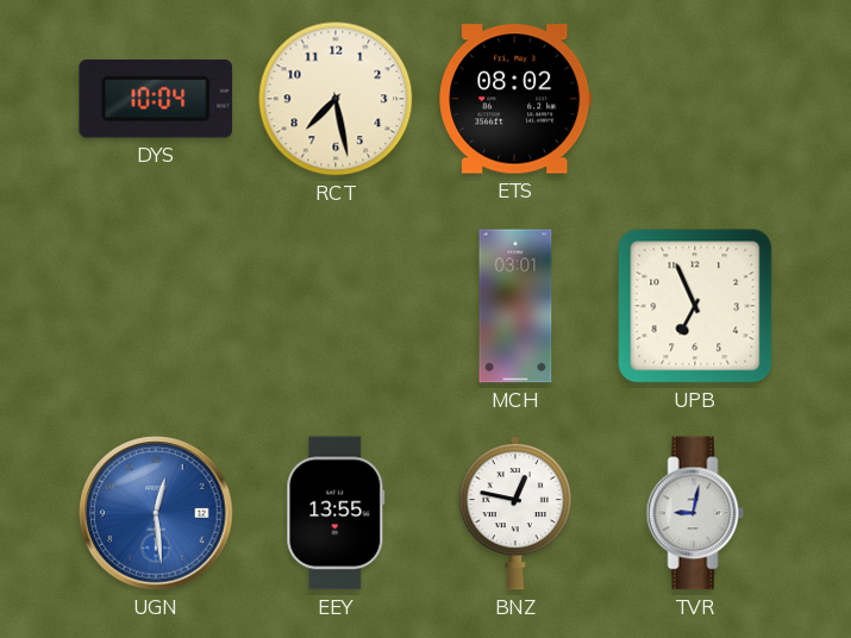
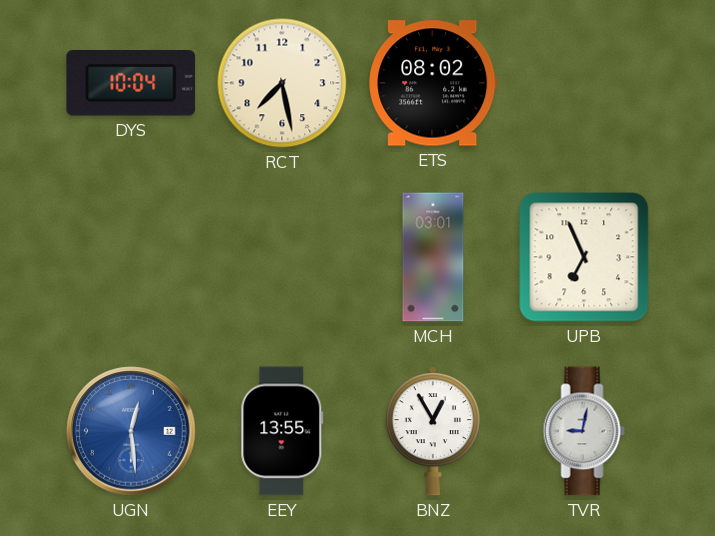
BNZ: 12:47 -> 12:55 (433, 431)
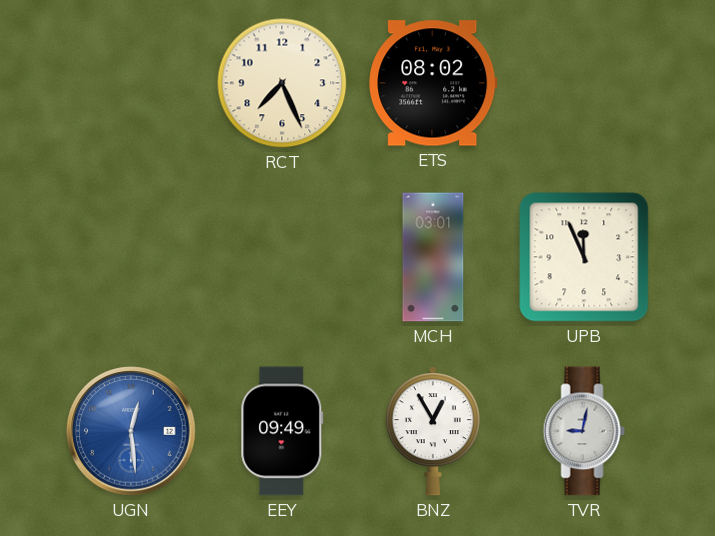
DYS: 10:04 -> none (131, 84)
RCT: 7:28 -> 7:26 (282, 83)
UPB: 6:56 -> 11:56 (584, 257)
EEY: 13:55 -> 09:49 (282, 431)
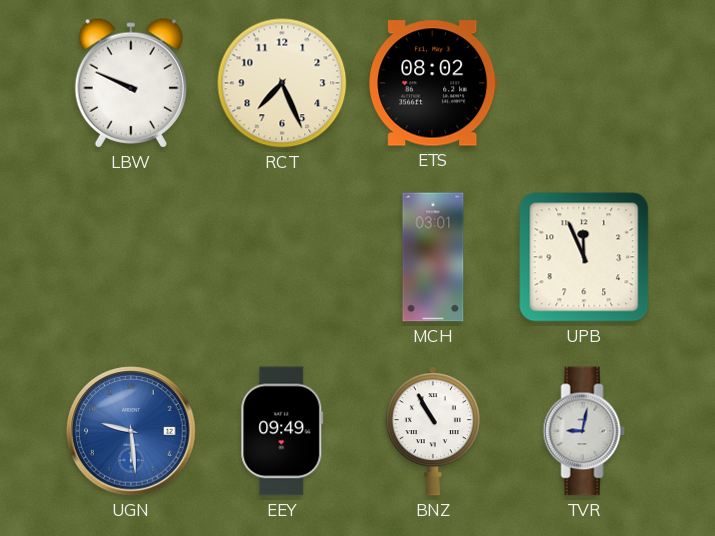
LBW: none -> 9:49 (131, 83)
UGN: 12:29 -> 9:29 (131, 431)
BNZ: 12:55 -> 10:55 (433, 431)
